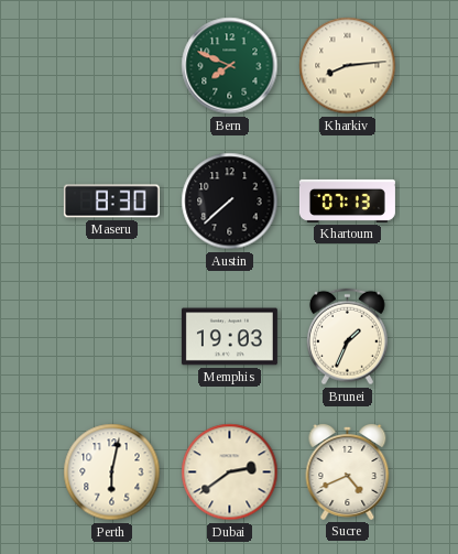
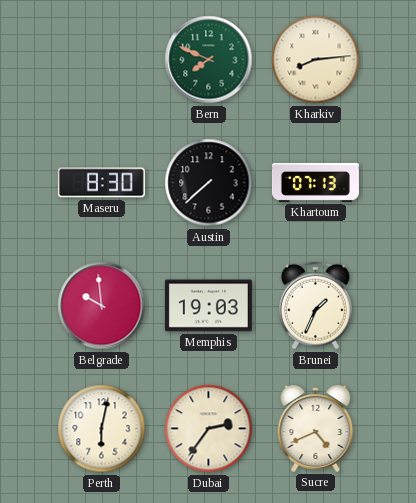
Belgrade: none -> 9:59 (102, 306)
Dubai: 2:39 -> 2:36 (209, 429)
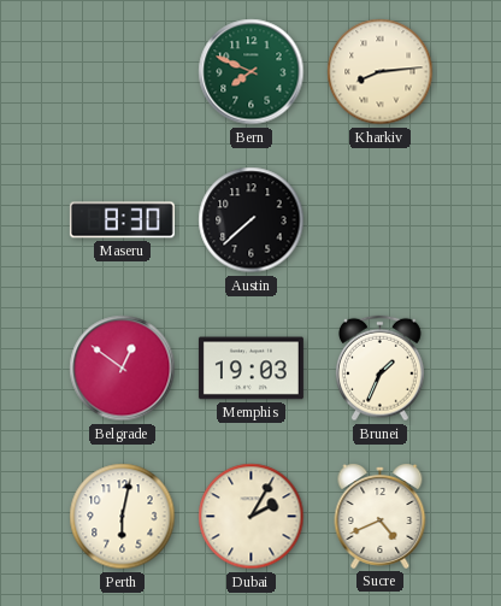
Khartoum: 07:13 -> none (315, 182)
Belgrade: 9:59 -> 12:51 (123, 369)
Dubai: 2:36 -> 2:05 (252, 517)
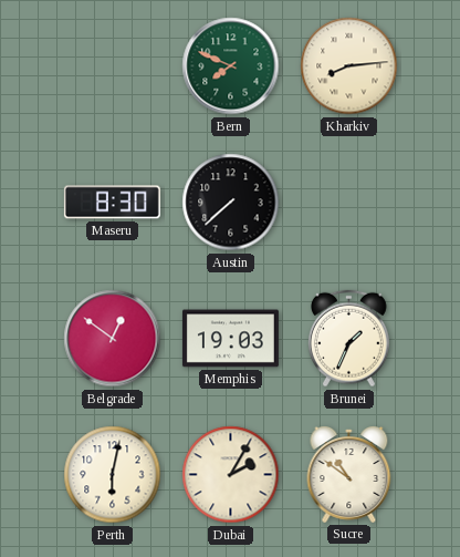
Sucre: 4:41 -> 10:51 (349, 475)
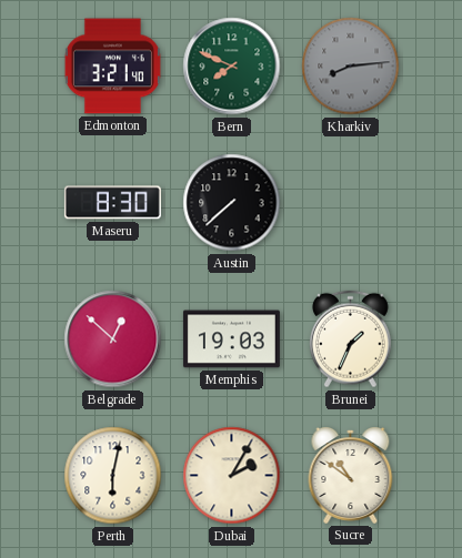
Edmonton: none -> 3:21 (112, 67)
Kharkiv dial: cream -> grey (351, 67)
Belgrade: 12:51 -> 12:52 (113, 339)
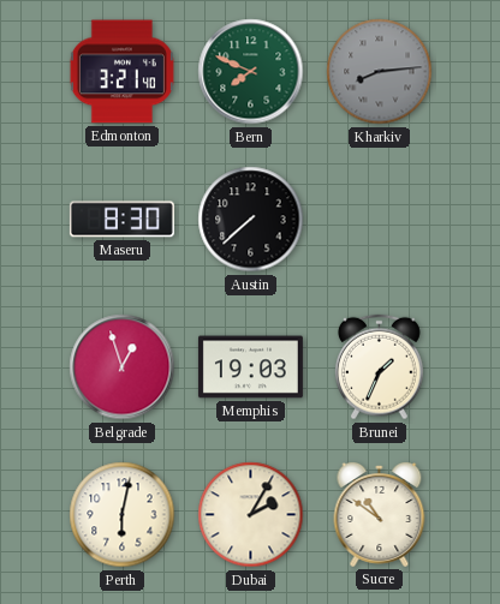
Belgrade: 12:52 -> 12:57 (123, 367)
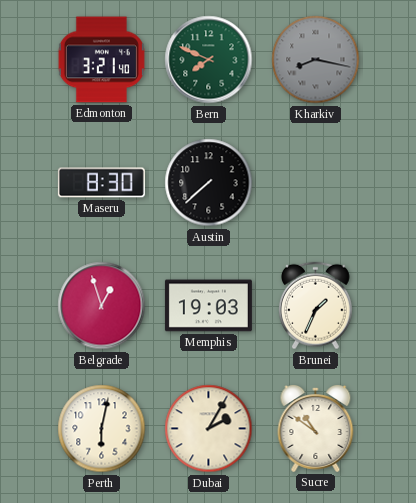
Kharkiv: 8:14 -> 8:17 (316, 60)
